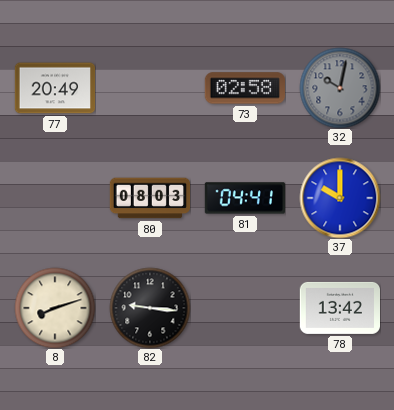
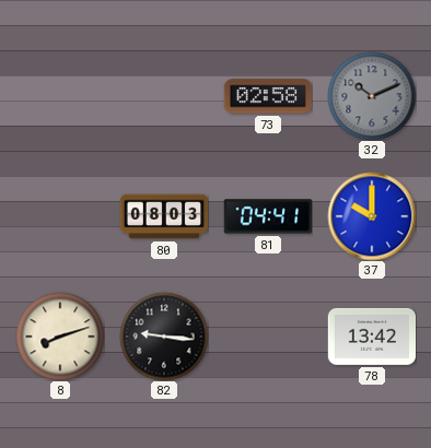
77: 20:49 -> none (55, 88)
32: 10:02 -> 10:11 (372, 96)
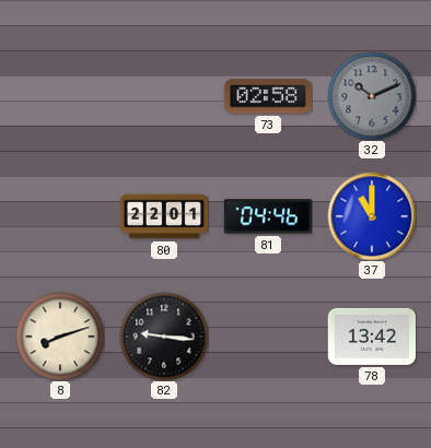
80: 08:03 -> 22:01 (164, 216)
81: 04:41 -> 04:46 (267, 216)
37: 10:00 -> 11:00 (372, 216)
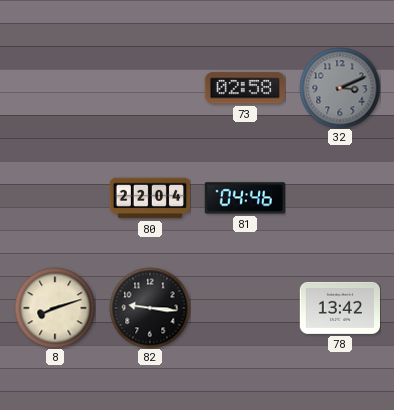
32: 10:11 -> 3:11 (340, 88)
80: 22:01 -> 22:04 (150, 198)
37: 11:00 -> none (372, 216)
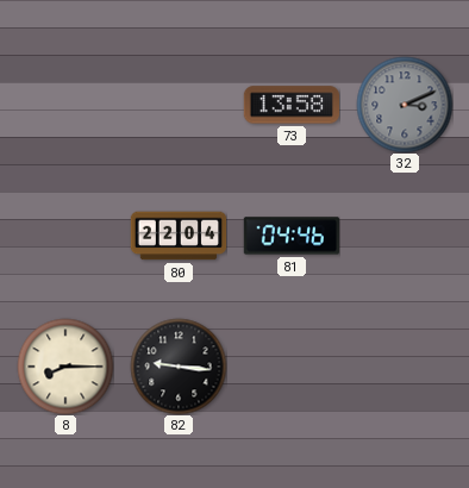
73: 02:58 -> 13:58 (290, 105)
8: 8:12 -> 8:15 (65, 367)
78: 13:42 -> none (339, 308)
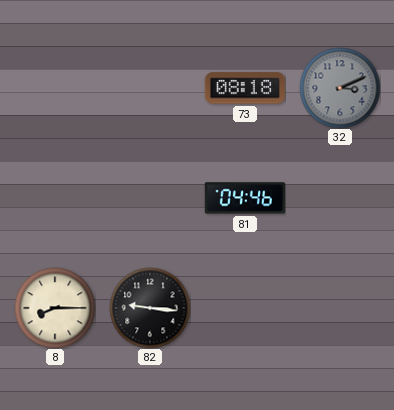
73: 13:58 -> 08:18 (244, 88)
80: 22:04 -> none (179, 236)
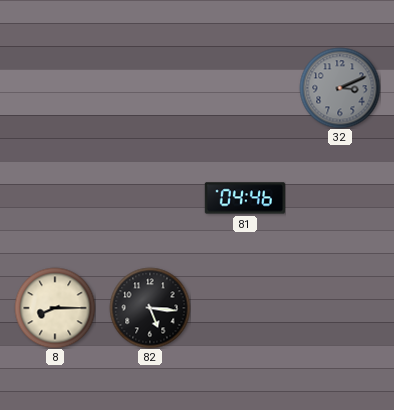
73: 08:18 -> none (244, 88)
82: 9:16 -> 5:16 (150, 308)
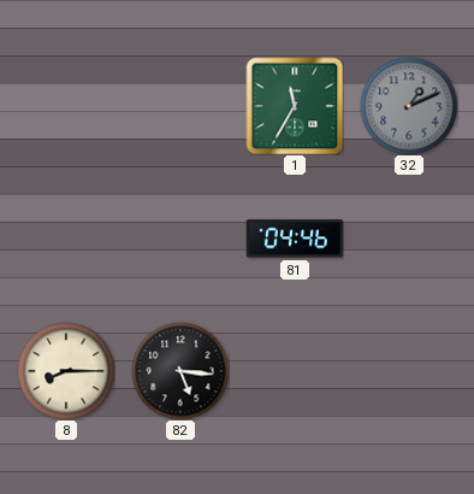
1: none -> 11:35 (295, 106)
32: 3:11 -> 1:11 (409, 106)
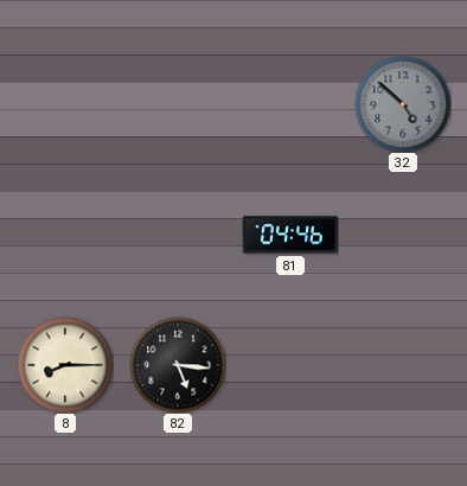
1: 11:35 -> none (295, 106)
32: 1:11 -> 4:52 (403, 104)
